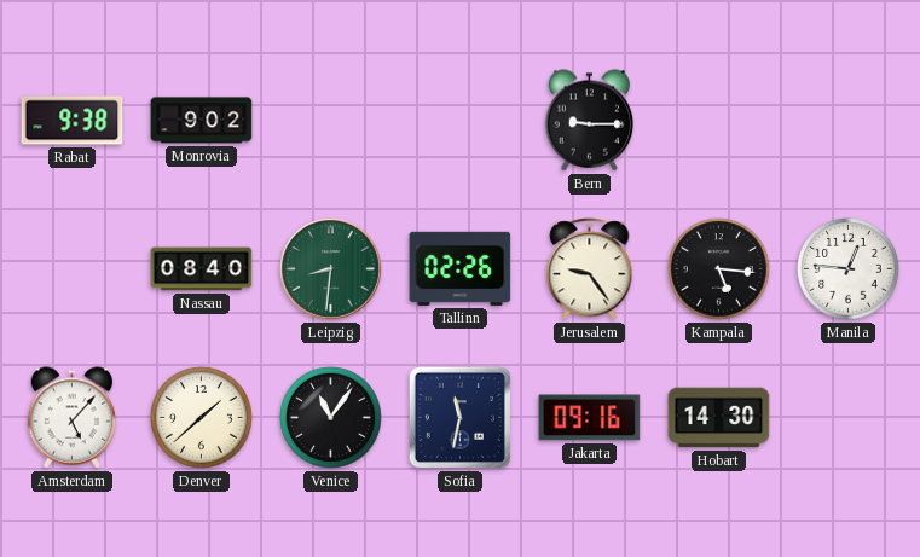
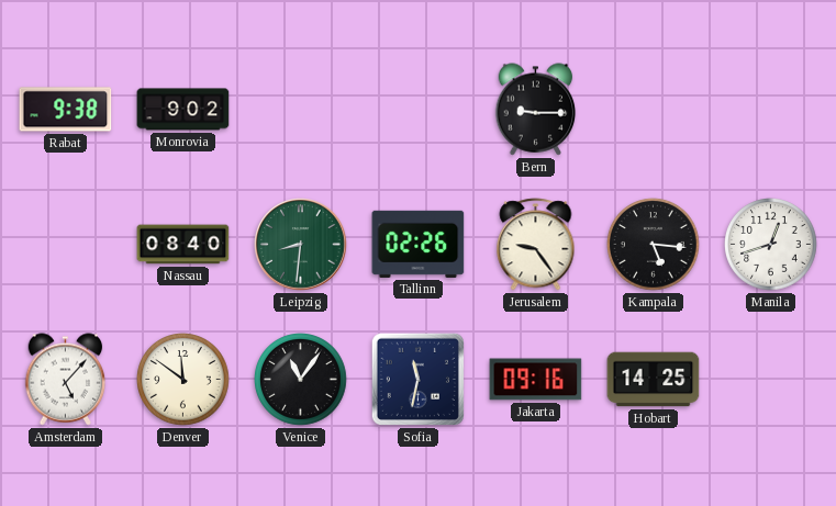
Manila: 12:46 -> 12:42 (771, 245)
Denver: 1:38 -> 11:51 (183, 380)
Hobart: 14:30 -> 14:25 (654, 380)
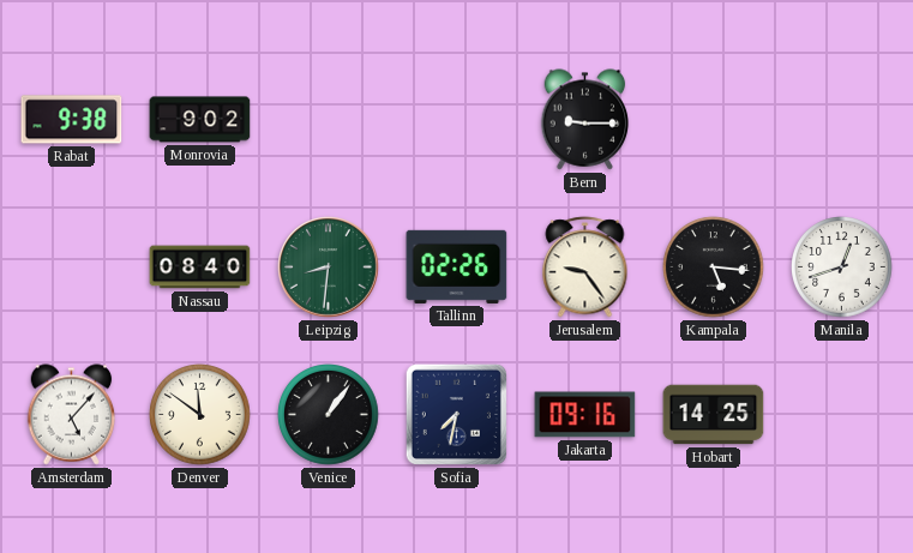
Venice: 11:06 -> 1:06 (329, 415)
Sofia: 11:32 -> 7:32 (456, 414)
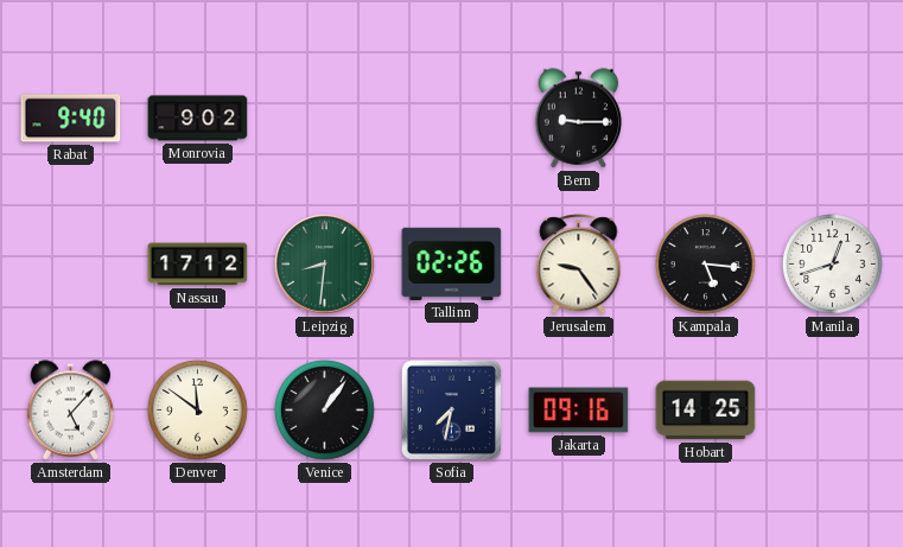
Rabat: 9:38 -> 9:40 (71, 119)
Nassau: 08:40 -> 17:12 (198, 265)
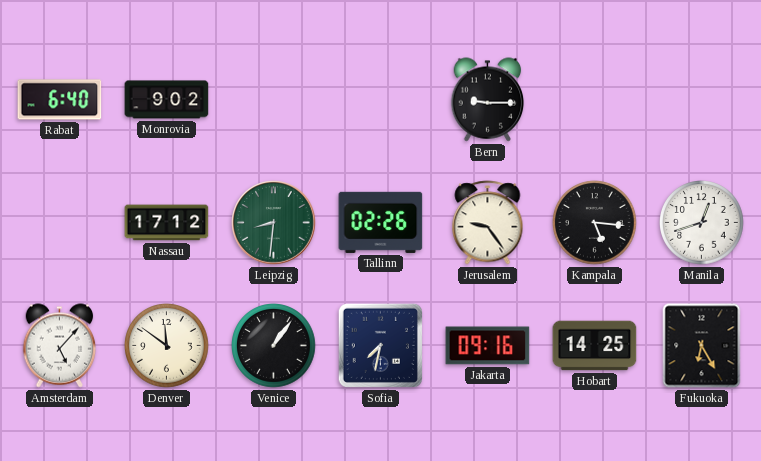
Rabat: 9:40 -> 6:40 (60, 100)
Fukuoka: none -> 6:25 (702, 346)
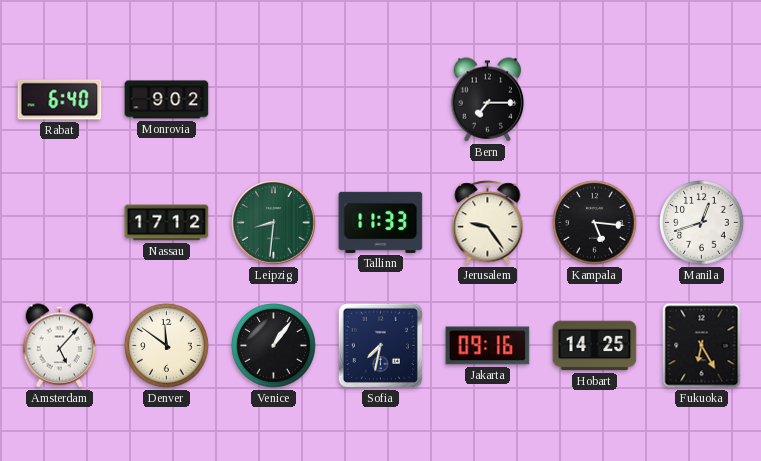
Bern: 9:15 -> 7:15 (488, 100)
Tallinn: 02:26 -> 11:33 (381, 222)
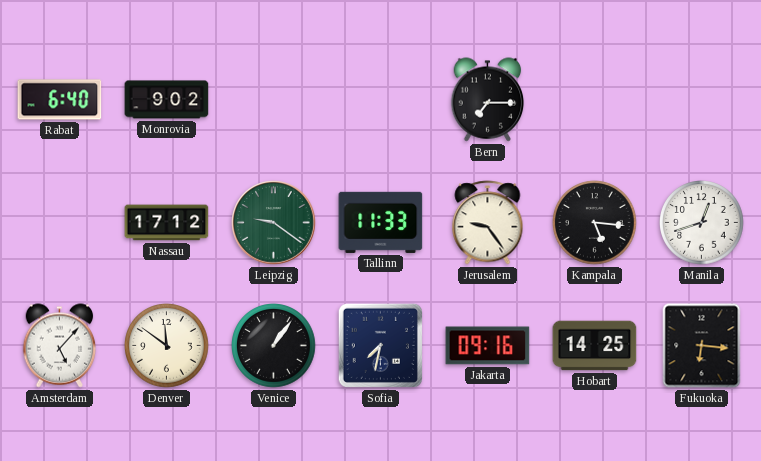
Leipzig: 8:31 -> 9:21 (274, 223)
Fukuoka: 6:25 -> 6:16 (702, 346)
